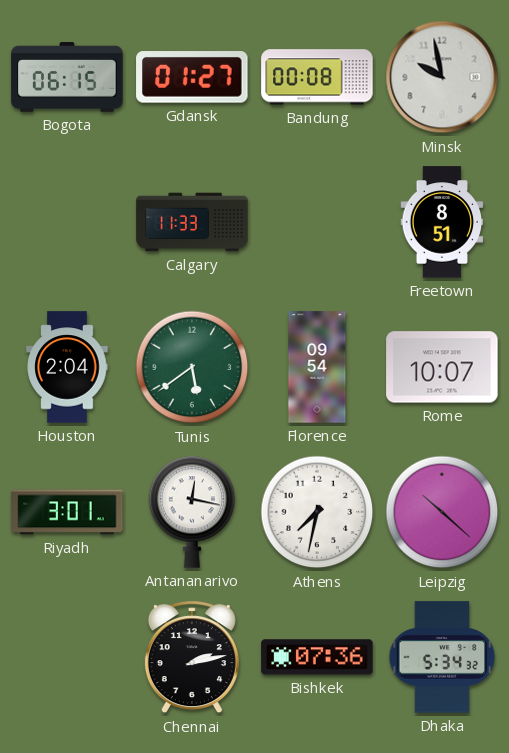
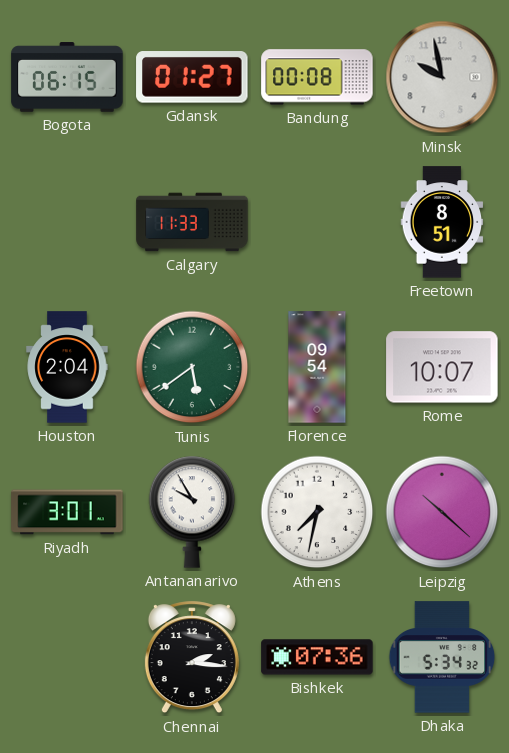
Antananarivo: 12:17 -> 9:55 (192, 512)
Chennai: 2:13 -> 2:16 (192, 658)
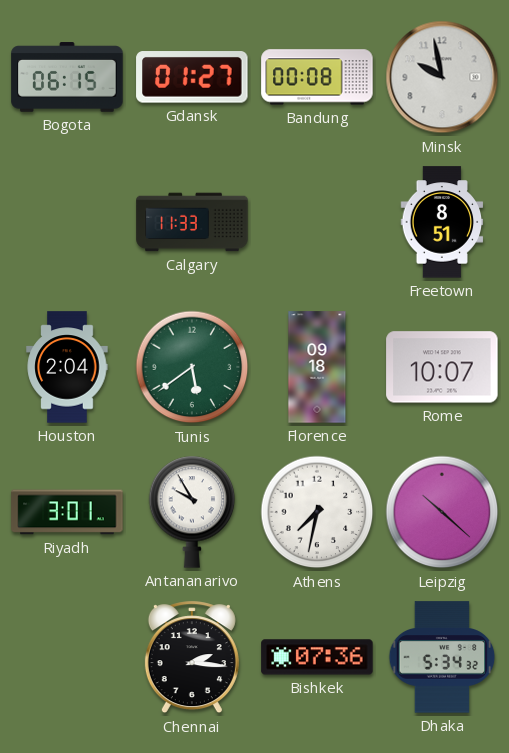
Florence: 09:54 -> 09:18 (317, 367)
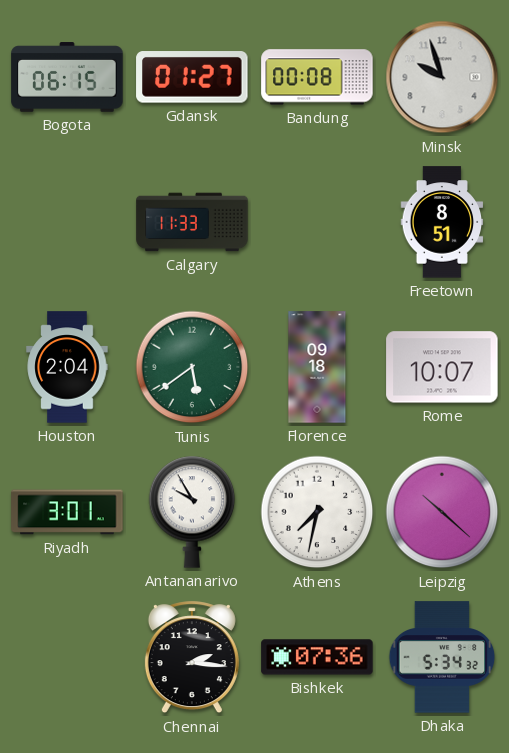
Minsk: 9:58 -> 9:57 (442, 77)
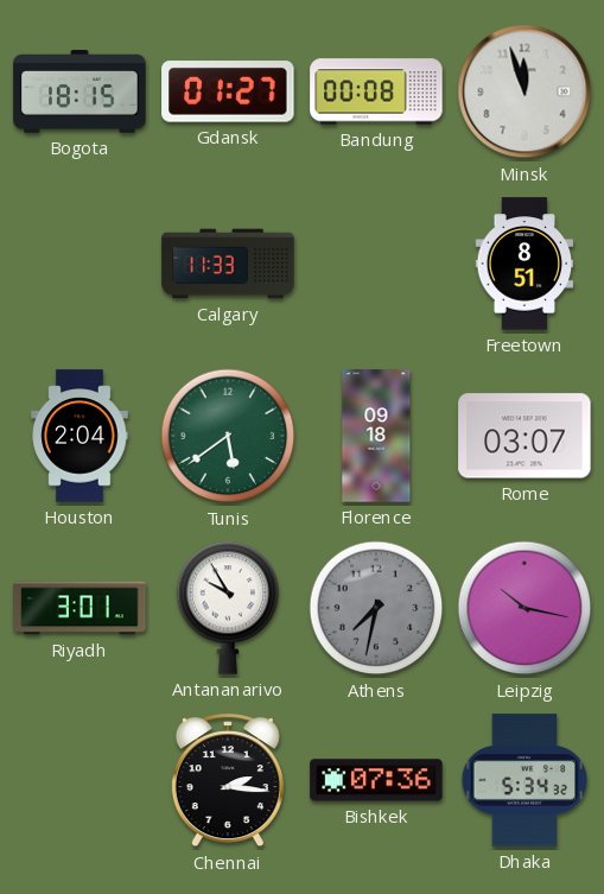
Bogota: 06:15 -> 18:15 (80, 91)
Minsk: 9:57 -> 11:57 (524, 91)
Rome: 10:07 -> 03:07 (524, 436)
Athens dial: white -> grey (376, 608)
Leipzig: 10:22 -> 10:17 (524, 608)
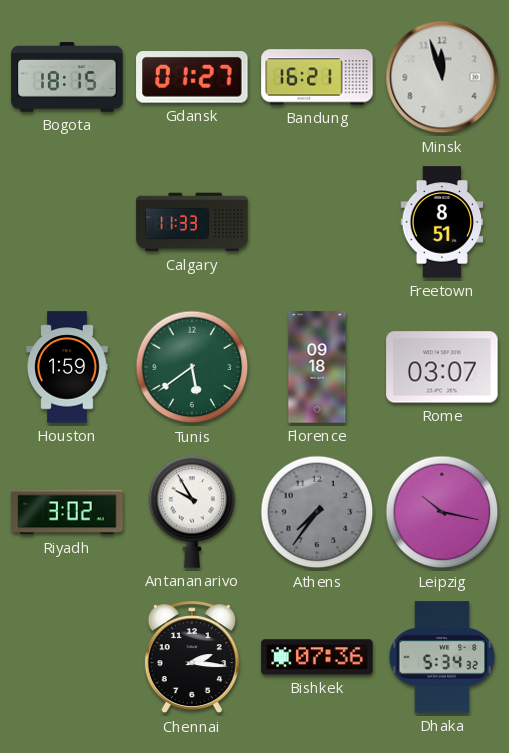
Bandung: 00:08 -> 16:21 (317, 77)
Houston: 2:04 -> 1:59 (67, 367)
Riyadh: 3:01 -> 3:02 (67, 512)
Athens: 7:32 -> 7:36 (317, 512)
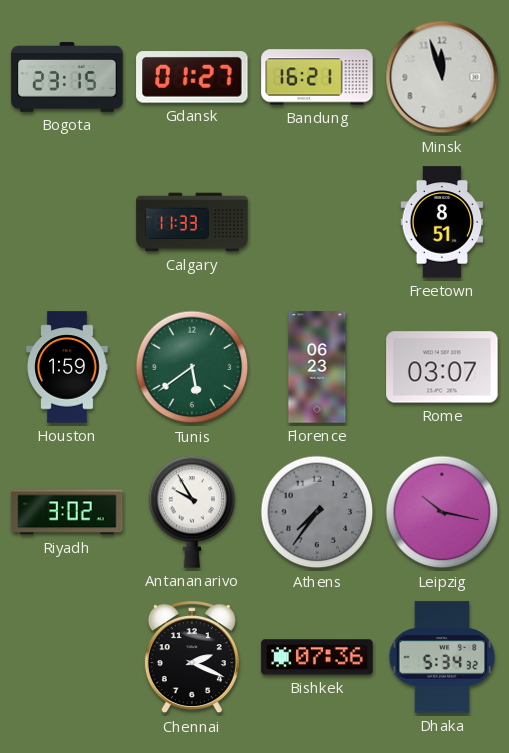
Bogota: 18:15 -> 23:15 (67, 77)
Florence: 09:18 -> 06:23 (317, 367)
Chennai: 2:16 -> 2:19 (192, 658)
